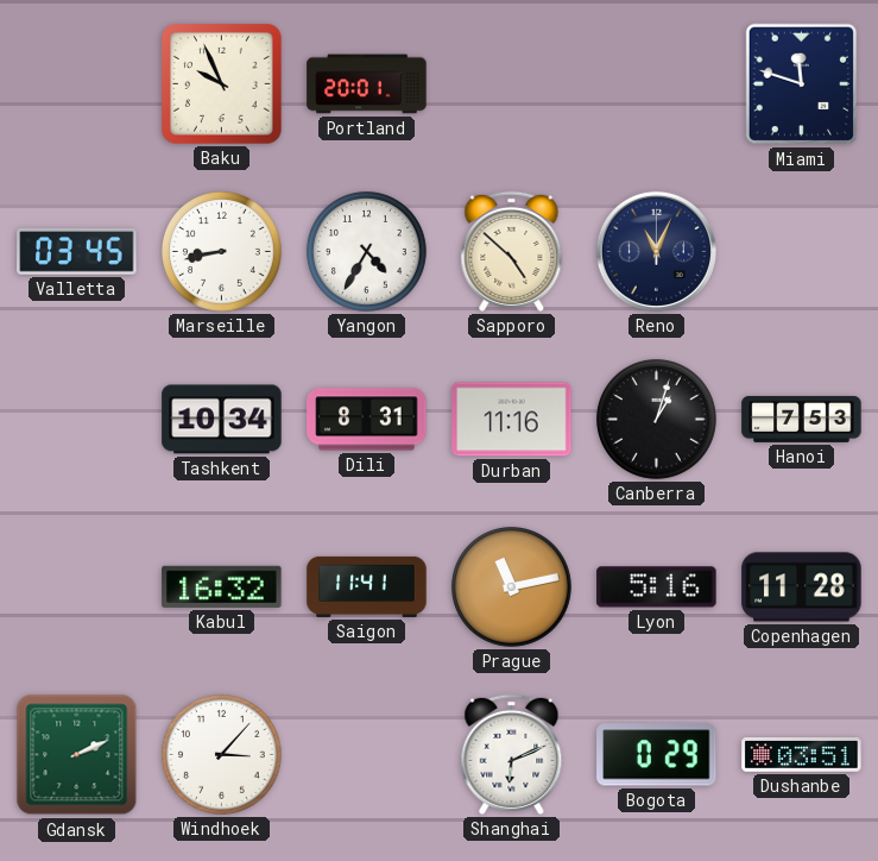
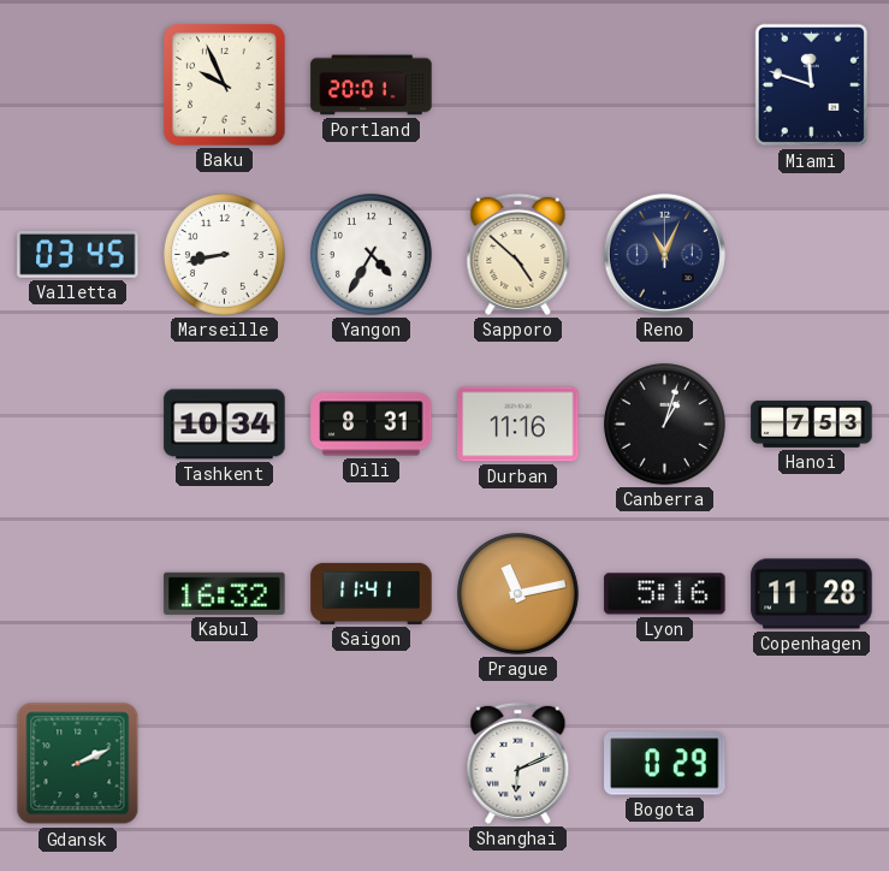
Windhoek: 3:07 -> none (221, 755)
Dushanbe: 03:51 -> none (802, 755)
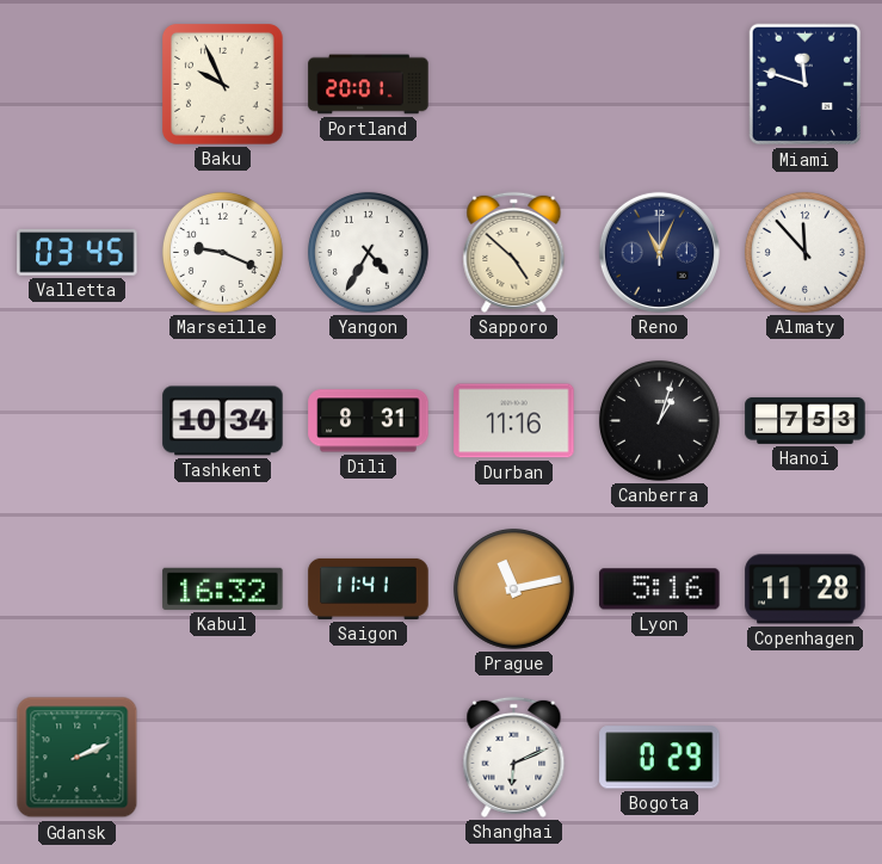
Marseille: 8:43 -> 9:19 (222, 253)
Almaty: none -> 11:53 (804, 253)
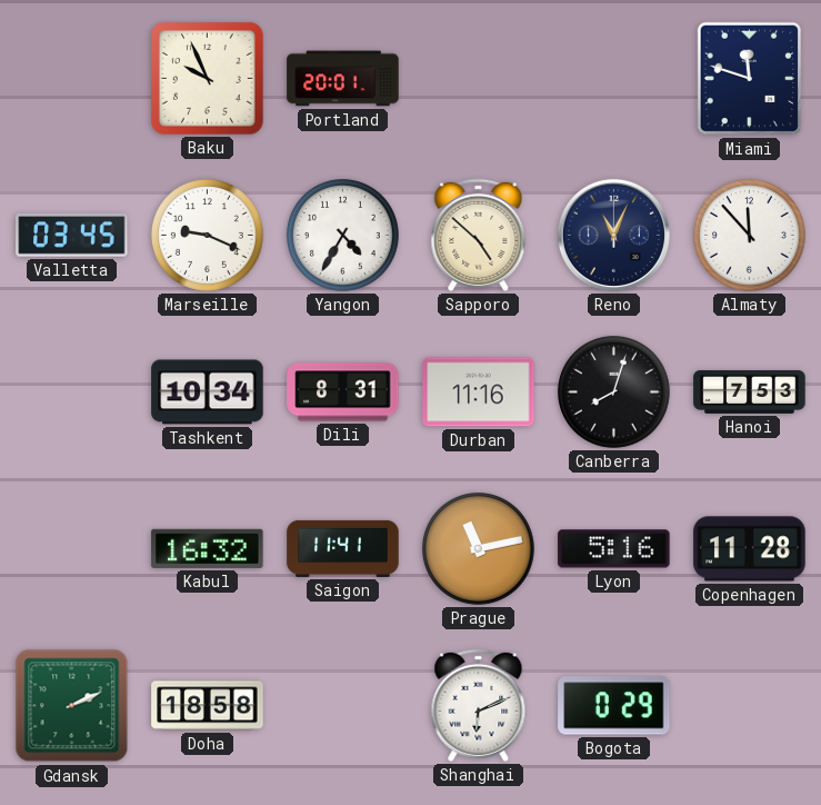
Canberra: 1:03 -> 8:03 (613, 392)
Doha: none -> 18:58 (208, 706)
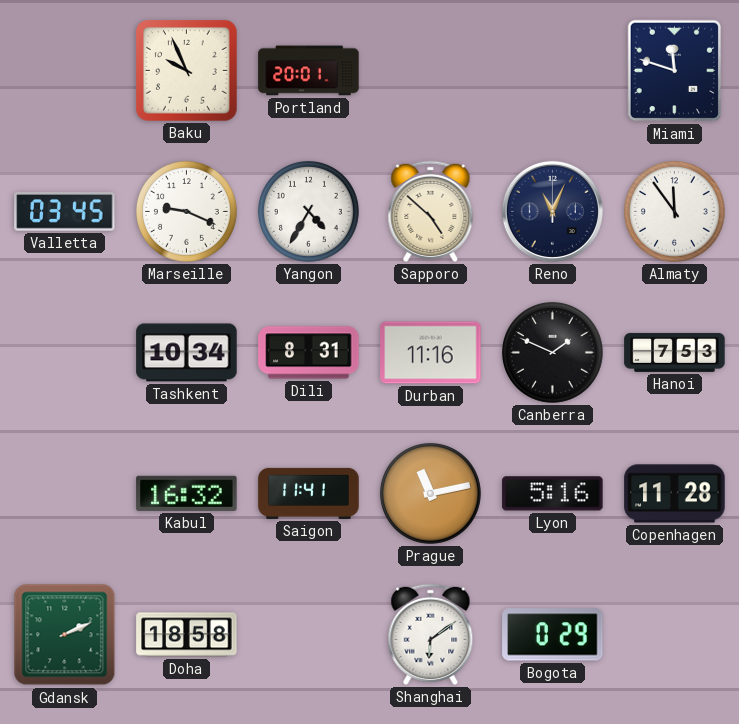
Almaty: 11:53 -> 11:54 (674, 212)
Canberra: 8:03 -> 1:49 (552, 353)
Shanghai: 6:11 -> 6:09 (431, 634)
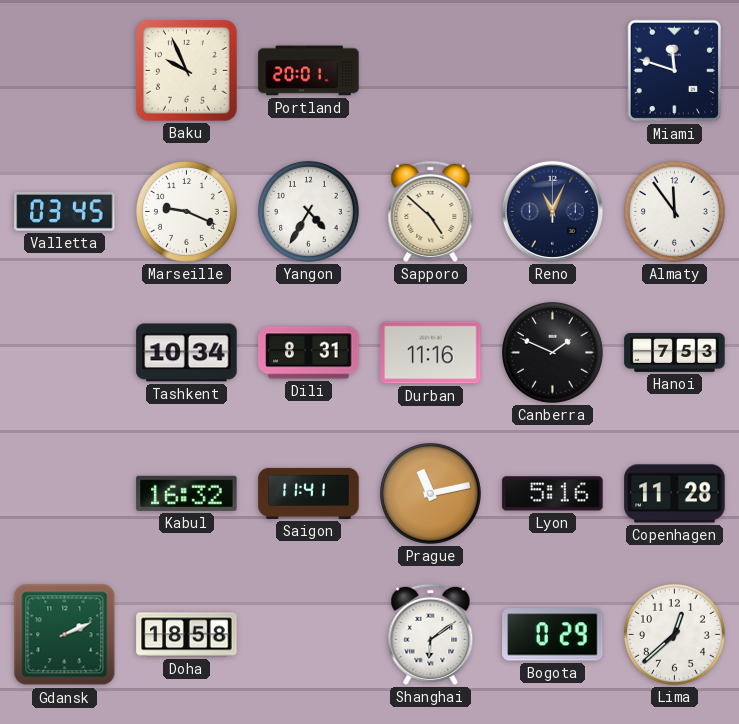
Lima: none -> 12:38 (674, 635)
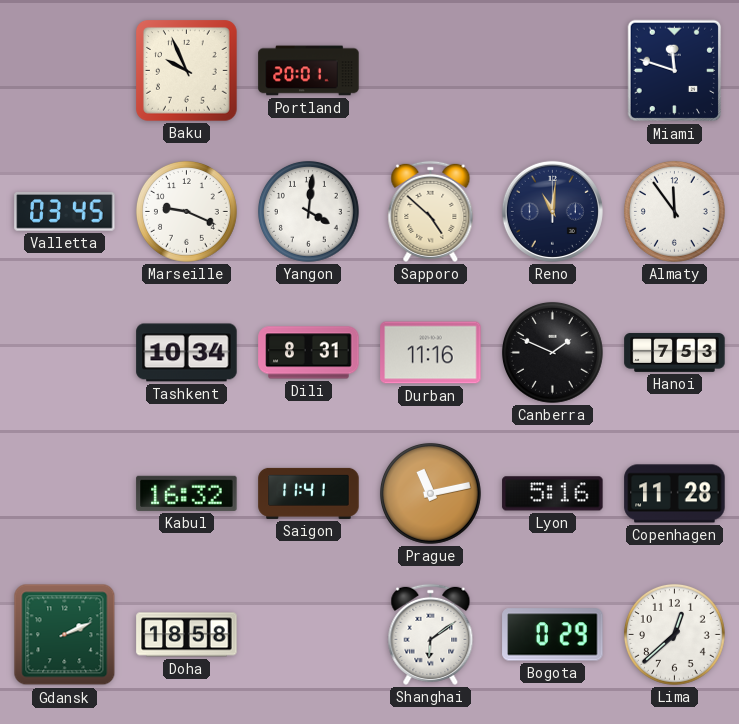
Yangon: 4:35 -> 4:01 (308, 212)
Reno: 11:04 -> 11:01 (552, 211)
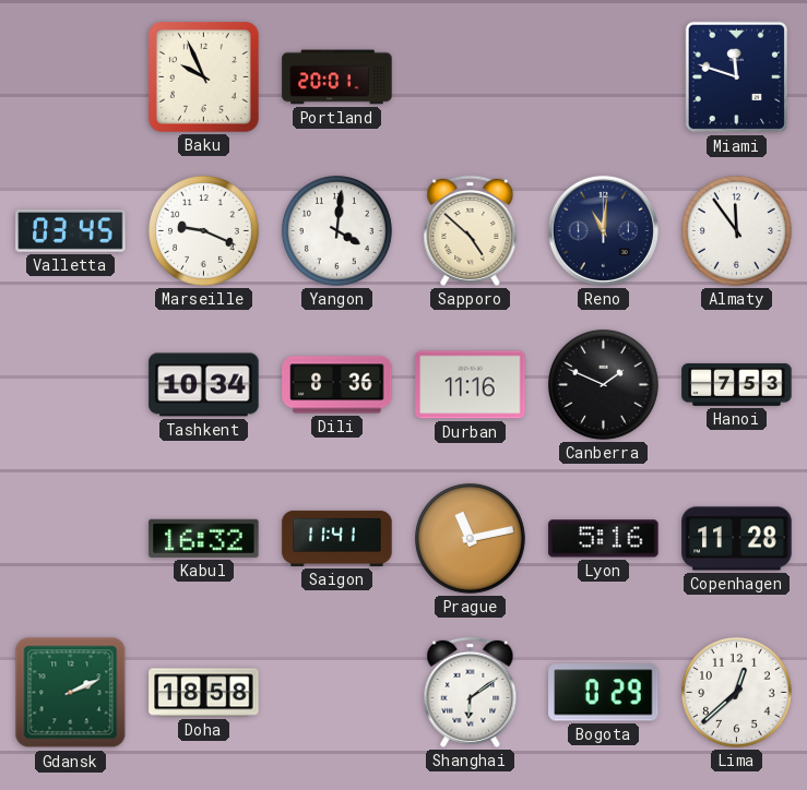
Dili: 8:31 -> 8:36 (337, 385)
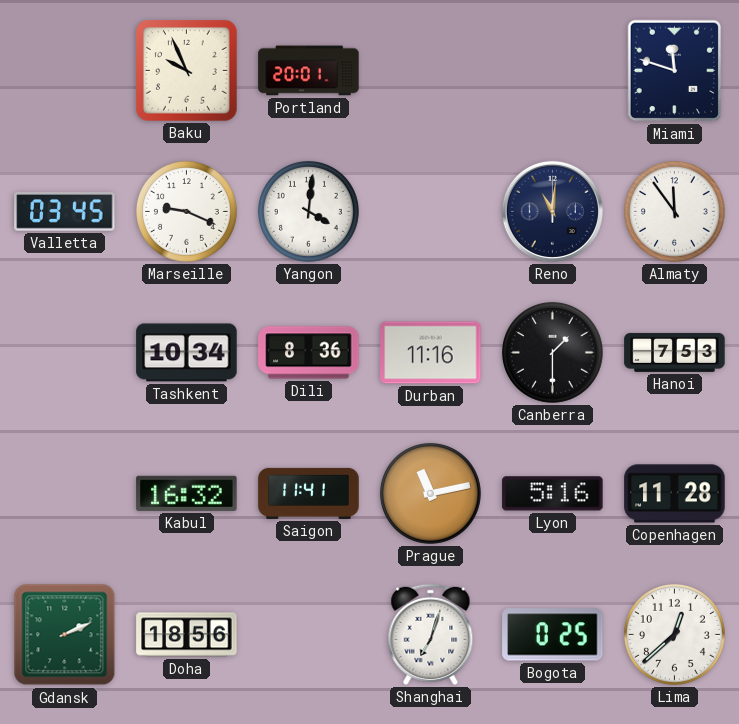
Sapporo: 4:52 -> none (471, 230)
Canberra: 1:49 -> 1:30 (552, 353)
Doha: 18:58 -> 18:56 (187, 635)
Shanghai: 6:09 -> 7:03 (431, 634)
Bogota: 0:29 -> 0:25 (553, 635)
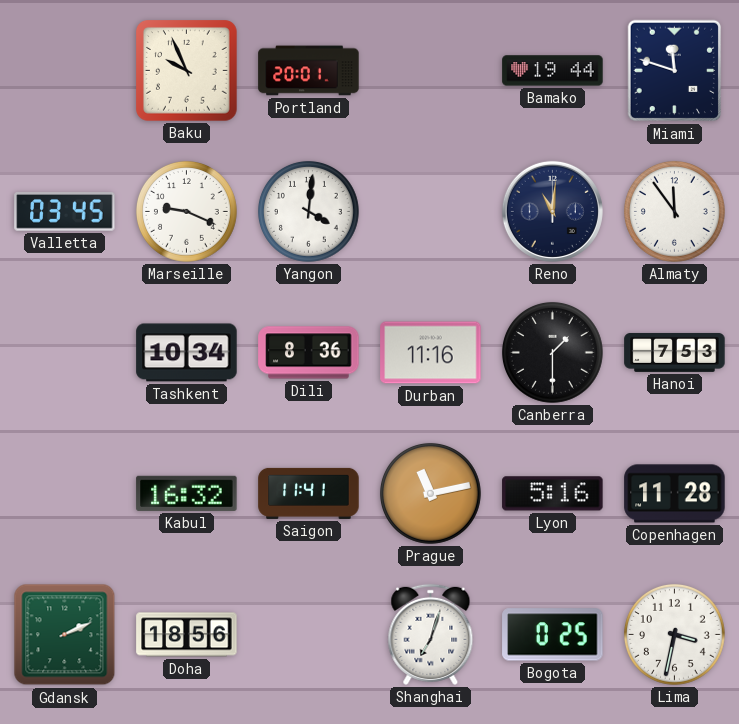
Bamako: none -> 19:44 (553, 71)
Lima: 12:38 -> 3:32 (674, 635)
